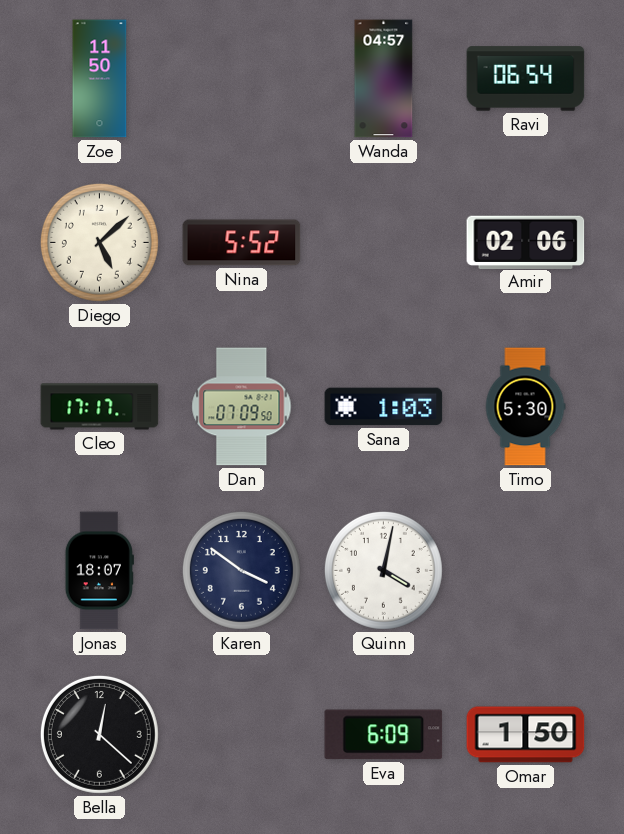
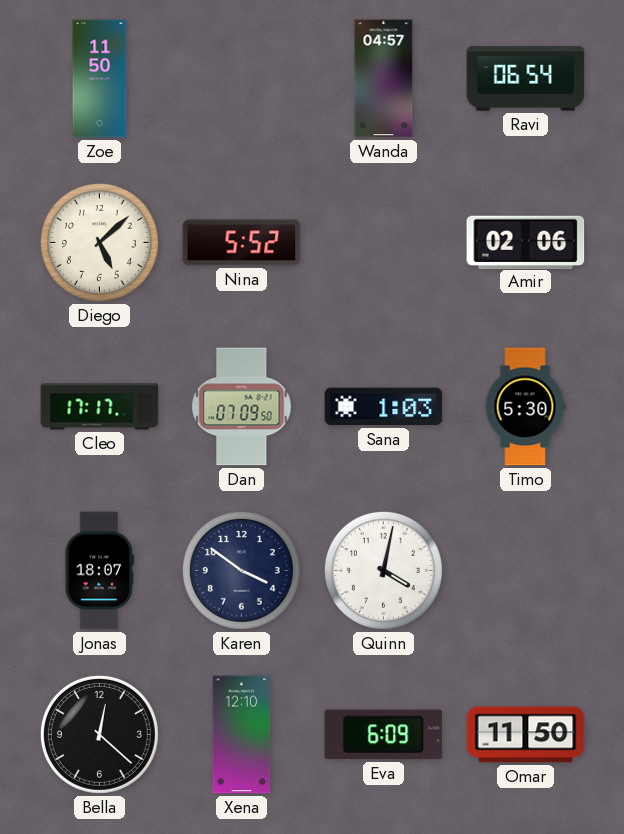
Xena: none -> 12:10 (242, 735)
Omar: 1:50 -> 11:50 (526, 735)
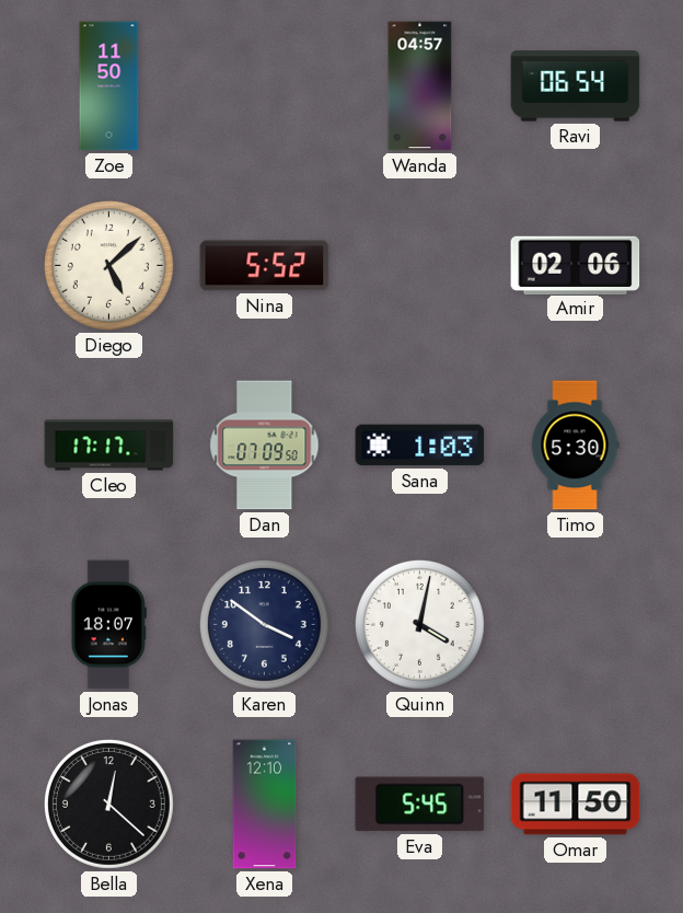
Eva: 6:09 -> 5:45 (420, 805)
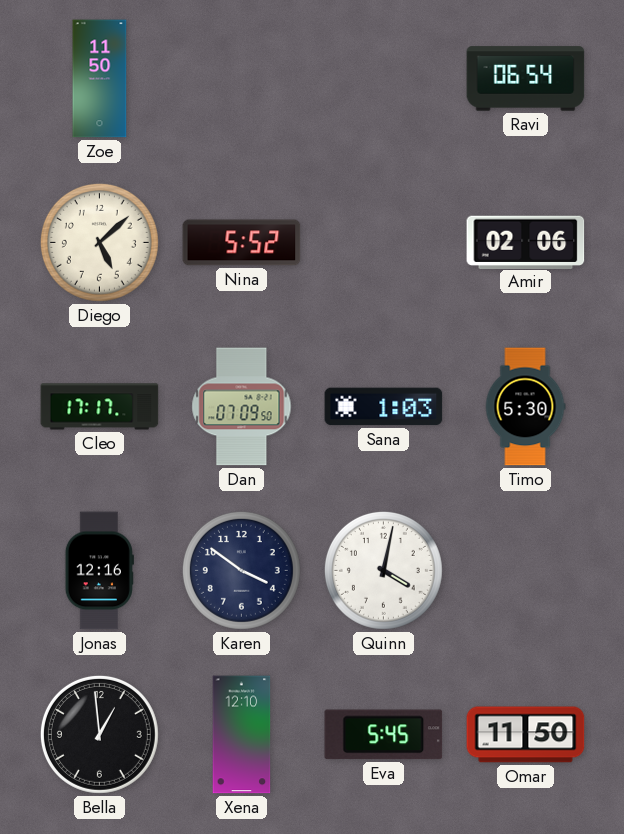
Wanda: 04:57 -> none (420, 86)
Jonas: 18:07 -> 12:16 (99, 571)
Bella: 12:22 -> 12:59 (99, 734)
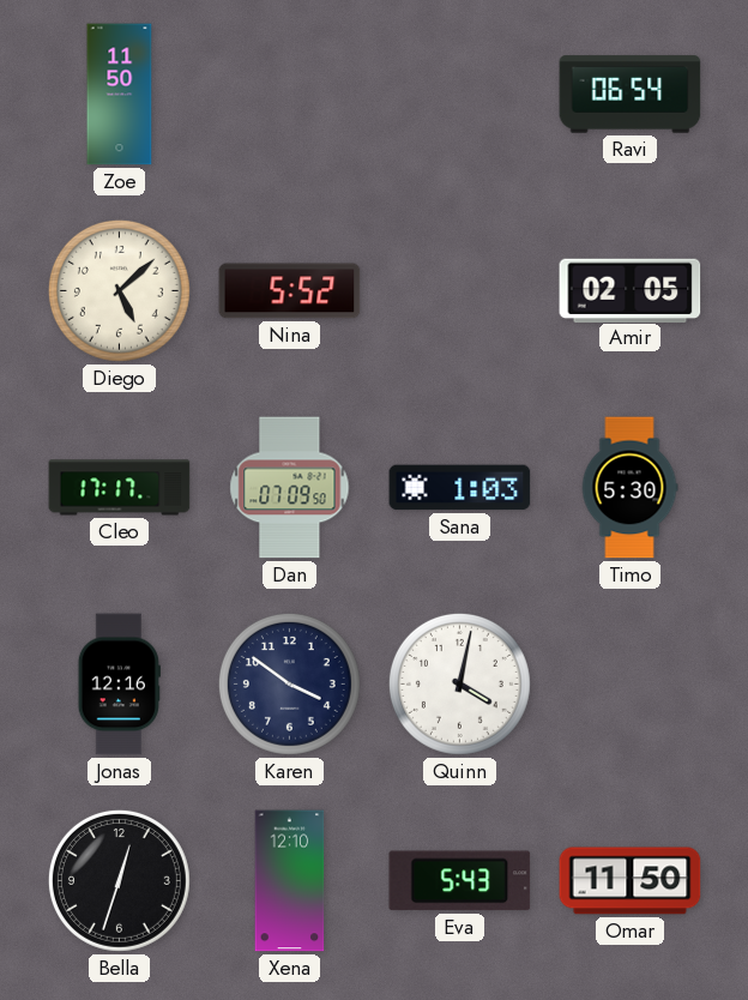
Amir: 02:06 -> 02:05 (631, 290)
Bella: 12:59 -> 12:33 (119, 880)
Eva: 5:45 -> 5:43 (460, 881)
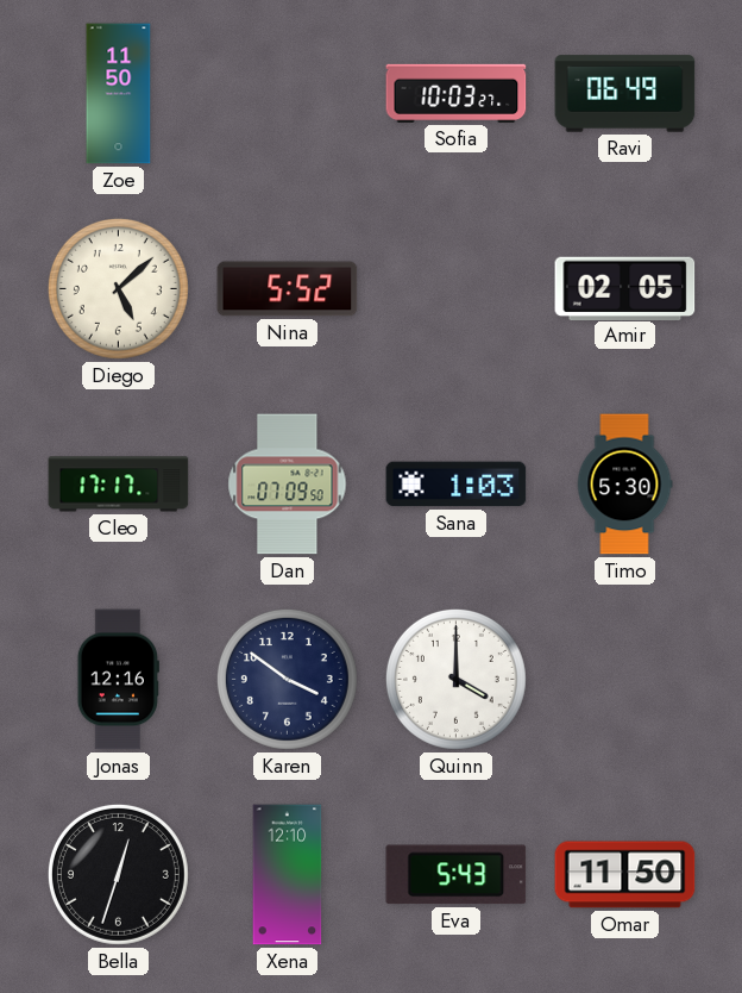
Sofia: none -> 10:03 (457, 93)
Ravi: 06:54 -> 06:49 (625, 94)
Quinn: 4:02 -> 4:00 (455, 679)
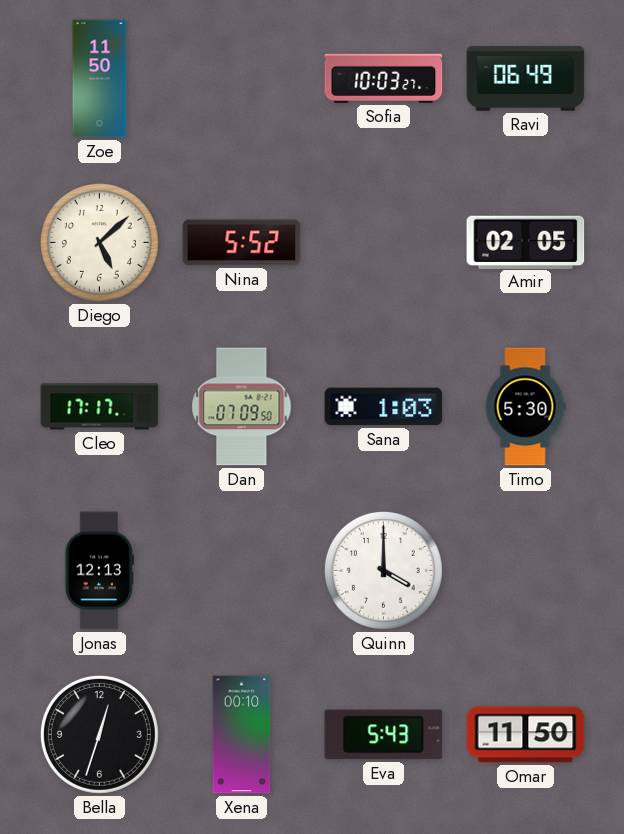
Jonas: 12:16 -> 12:13 (99, 571)
Karen: 3:51 -> none (287, 679)
Xena: 12:10 -> 00:10 (242, 735)
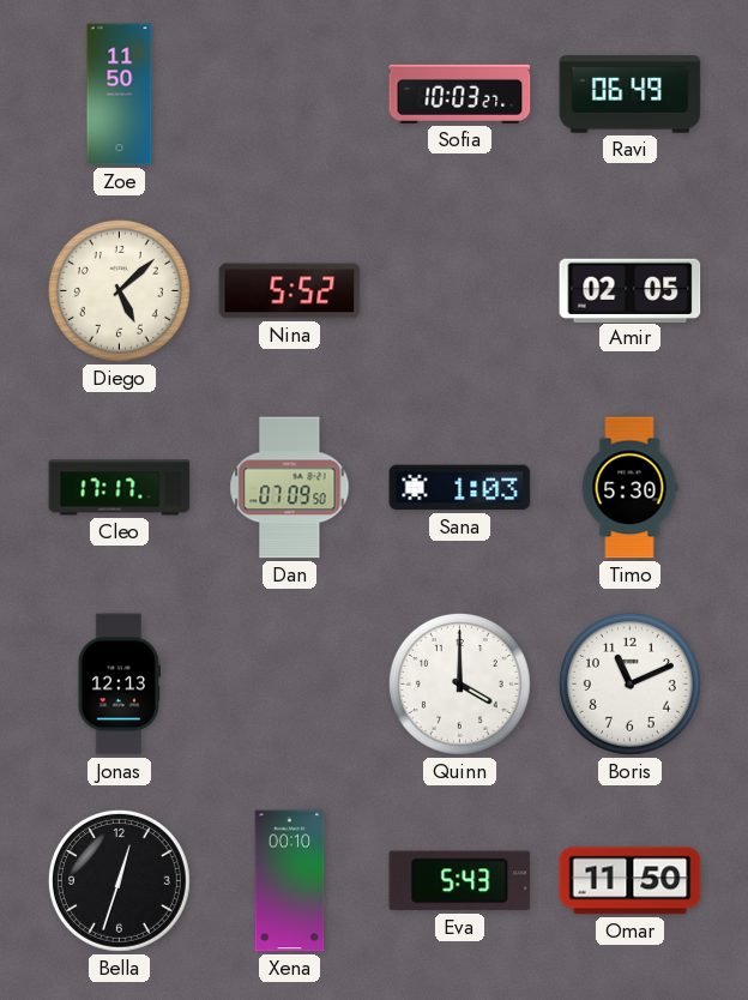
Boris: none -> 11:11 (629, 683)
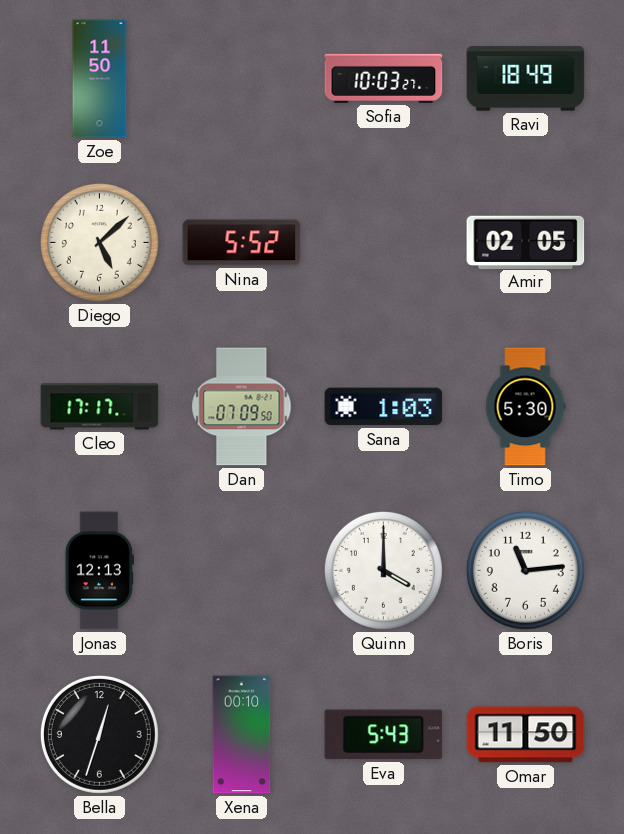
Ravi: 06:49 -> 18:49 (526, 79)
Boris: 11:11 -> 11:14 (525, 570)
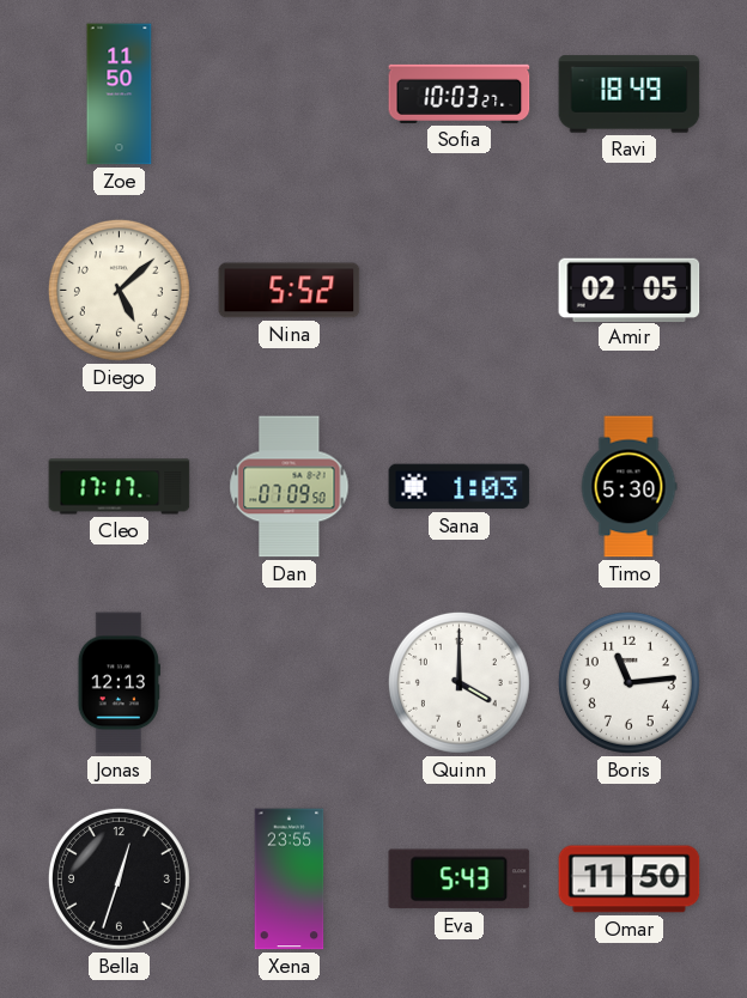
Xena: 00:10 -> 23:55 (290, 880)
